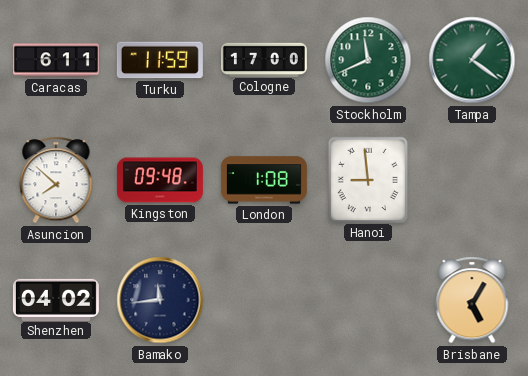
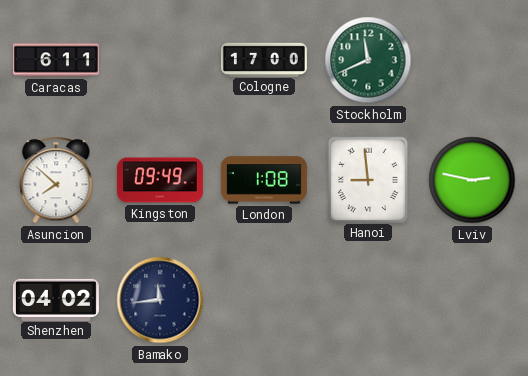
Turku: 11:59 -> none (160, 60)
Tampa: 1:21 -> none (472, 60)
Kingston: 09:48 -> 09:49 (160, 180)
Lviv: none -> 2:47 (472, 180)
Brisbane: 5:05 -> none (472, 300)
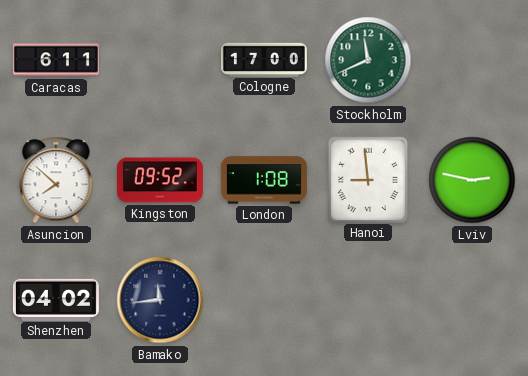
Kingston: 09:49 -> 09:52 (160, 180)
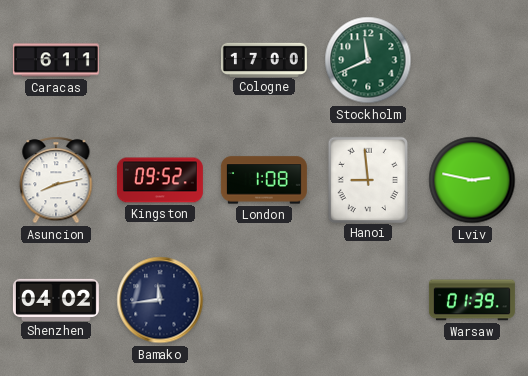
Asuncion: 7:52 -> 8:13 (56, 180)
Warsaw: none -> 01:39 (472, 300)
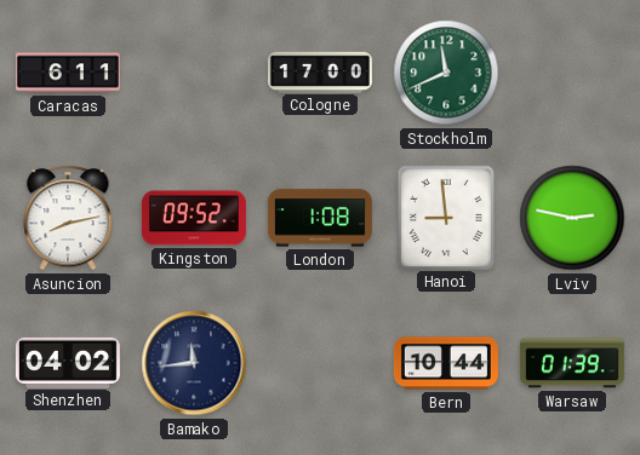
Bern: none -> 10:44 (446, 363)
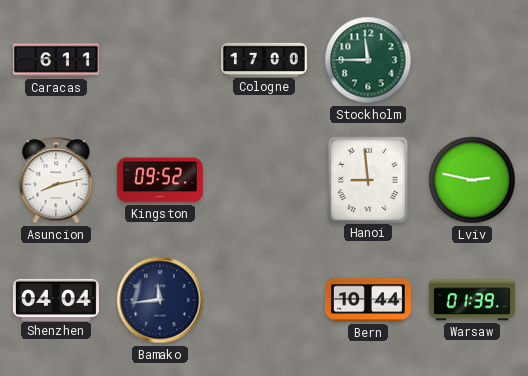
Stockholm: 11:41 -> 11:45 (368, 60)
London: 1:08 -> none (320, 218)
Shenzhen: 04:02 -> 04:04 (56, 299)
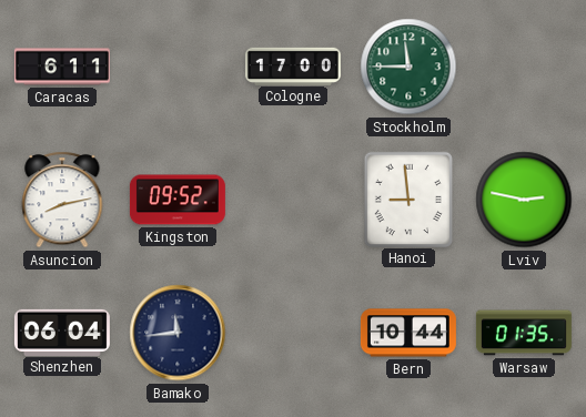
Shenzhen: 04:04 -> 06:04 (62, 332)
Warsaw: 01:39 -> 01:35 (524, 333)
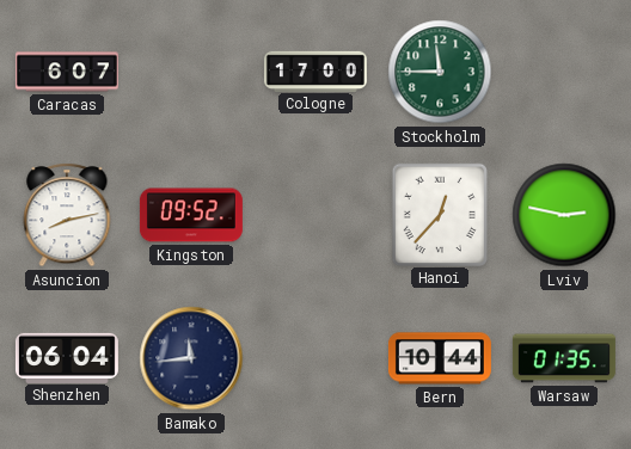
Caracas: 6:11 -> 6:07 (67, 72)
Hanoi: 8:59 -> 12:37 (439, 214)
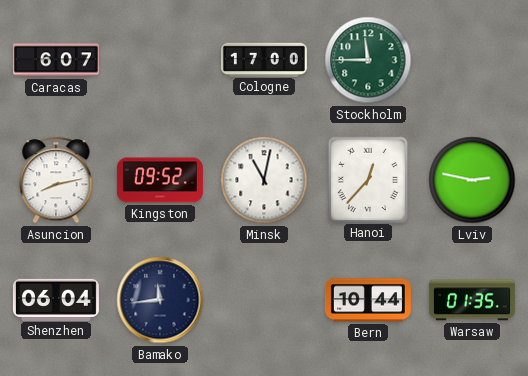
Minsk: none -> 11:02 (264, 180)
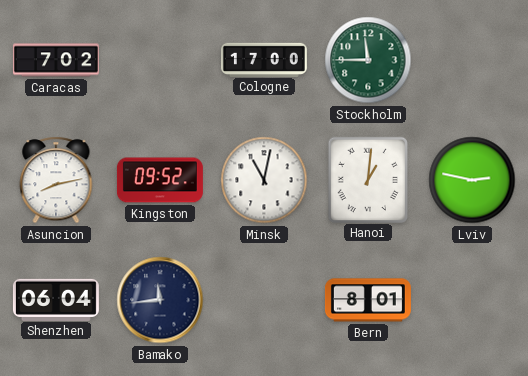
Caracas: 6:07 -> 7:02 (56, 60)
Hanoi: 12:37 -> 1:01 (367, 179)
Bern: 10:44 -> 8:01 (368, 300)
Warsaw: 01:35 -> none (472, 300)
